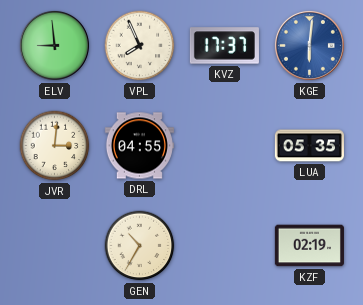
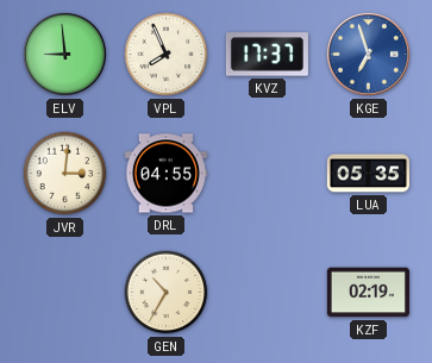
KGE: 6:01 -> 6:57 (368, 54)
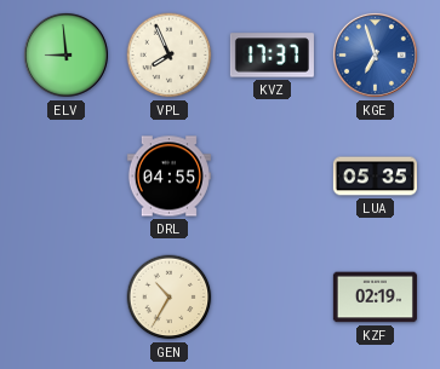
JVR: 3:01 -> none (65, 174)
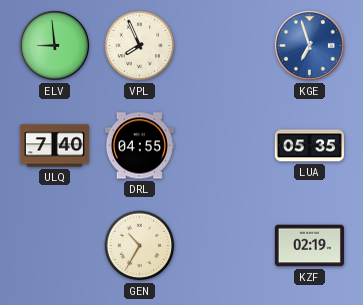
KVZ: 17:37 -> none (272, 56)
ULQ: none -> 7:40 (54, 146)
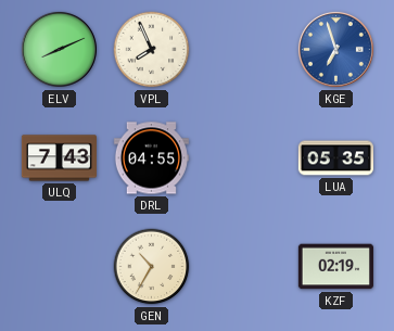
ELV: 8:59 -> 8:11 (59, 49)
ULQ: 7:40 -> 7:43 (59, 158)
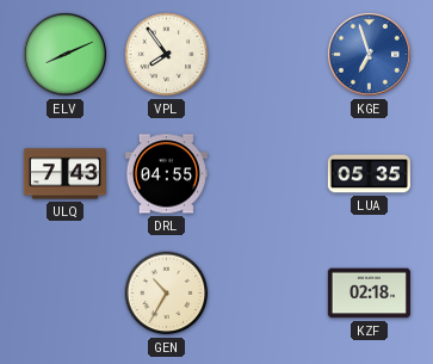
VPL: 7:56 -> 7:54 (167, 55)
KZF: 02:19 -> 02:18 (369, 294)
